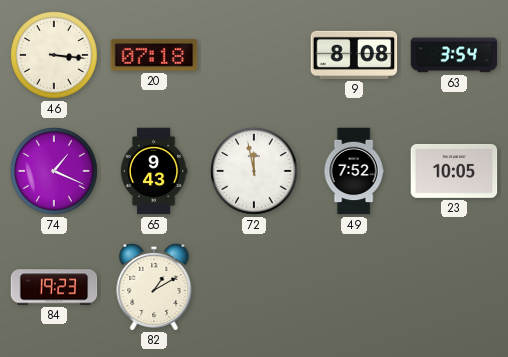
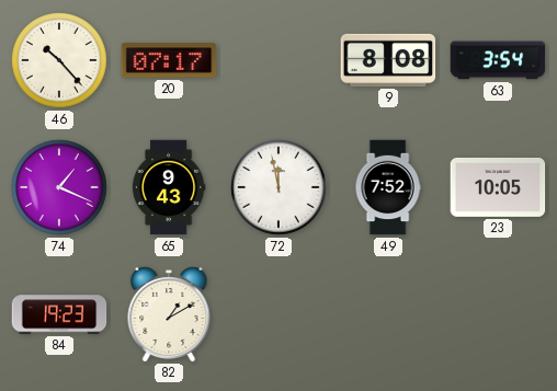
46: 3:16 -> 10:23 (59, 60)
20: 07:18 -> 07:17 (169, 60)
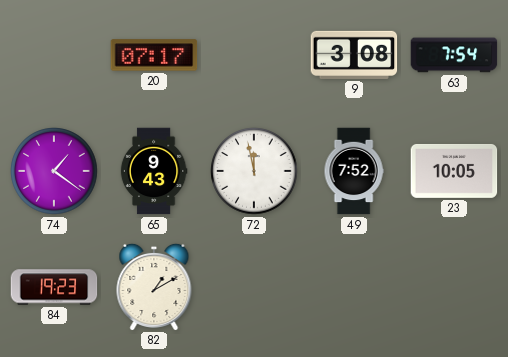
46: 10:23 -> none (59, 60)
9: 8:08 -> 3:08 (354, 55)
63: 3:54 -> 7:54 (454, 55)
74: 1:19 -> 1:21 (54, 171)
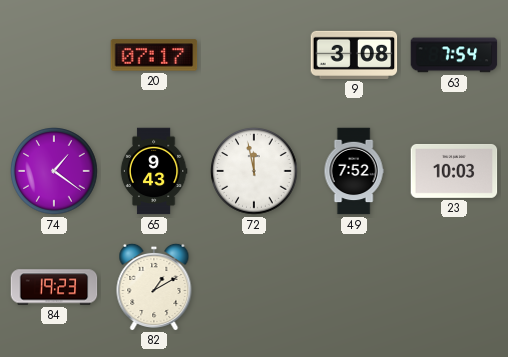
23: 10:05 -> 10:03 (454, 171)
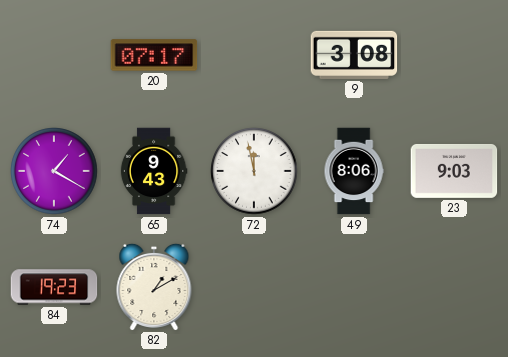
63: 7:54 -> none (454, 55)
74: 1:21 -> 1:20 (54, 171)
49: 7:52 -> 8:06 (354, 171)
23: 10:03 -> 9:03 (454, 171)
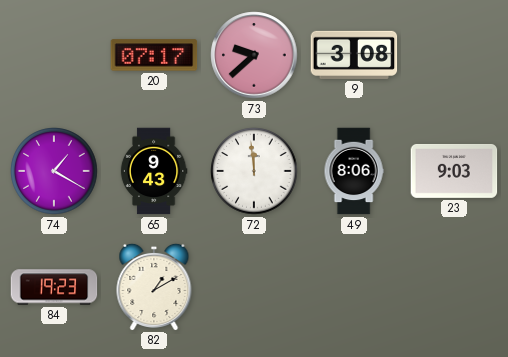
73: none -> 9:38 (254, 55)
72: 11:58 -> 11:59 (254, 171)
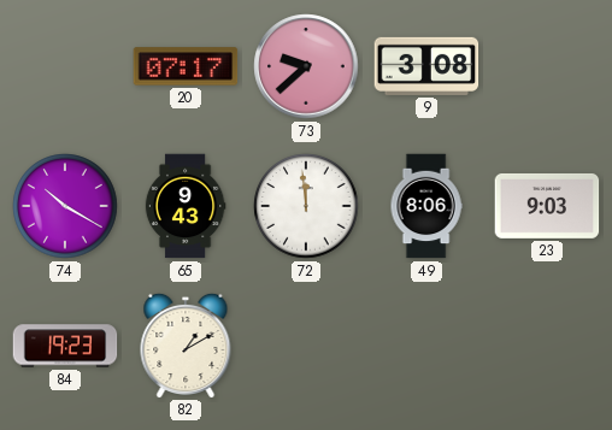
74: 1:20 -> 10:20 (65, 206)
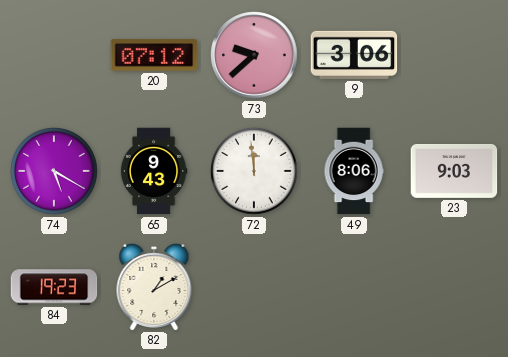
20: 07:17 -> 07:12 (154, 55)
9: 3:08 -> 3:06 (354, 55)
74: 10:20 -> 5:20 (54, 171)
